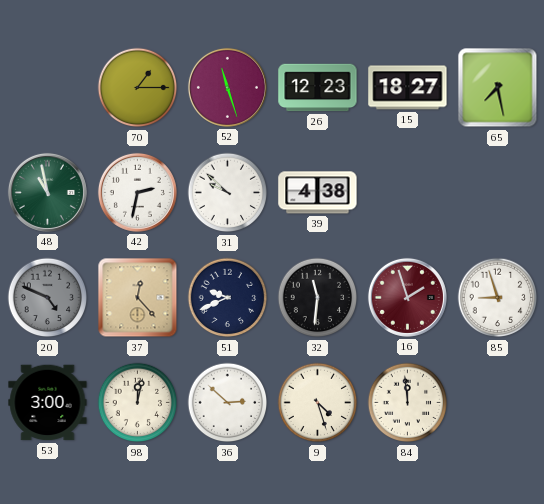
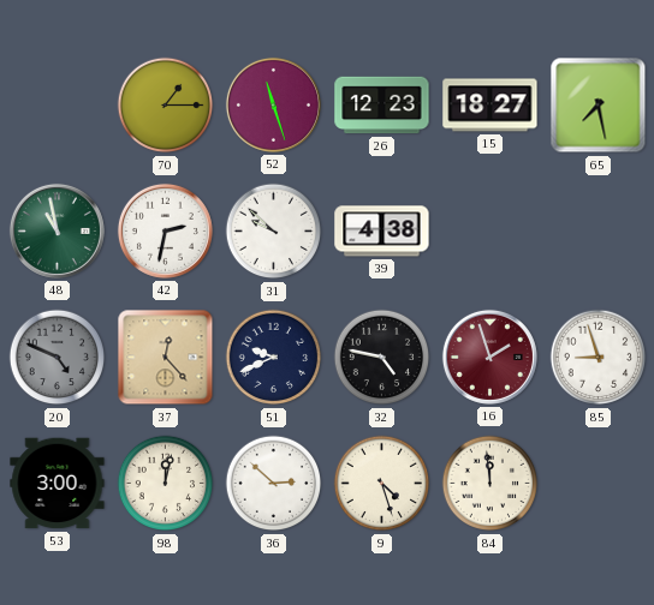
32: 11:31 -> 4:47 (382, 358)
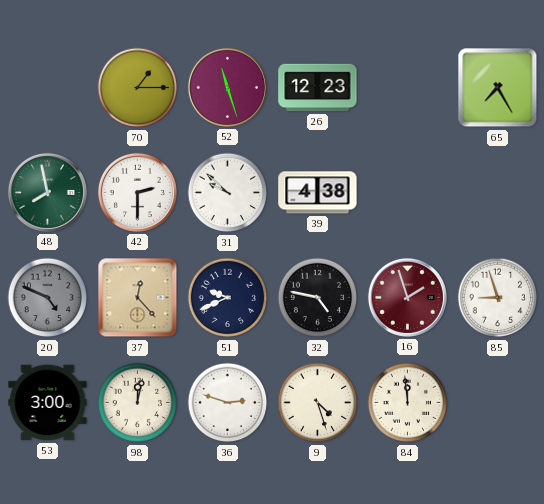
15: 18:27 -> none (490, 106)
65: 7:28 -> 7:25 (498, 88)
48: 10:58 -> 7:58 (47, 192)
42: 2:32 -> 2:30 (137, 192)
36: 2:52 -> 2:48 (228, 403)
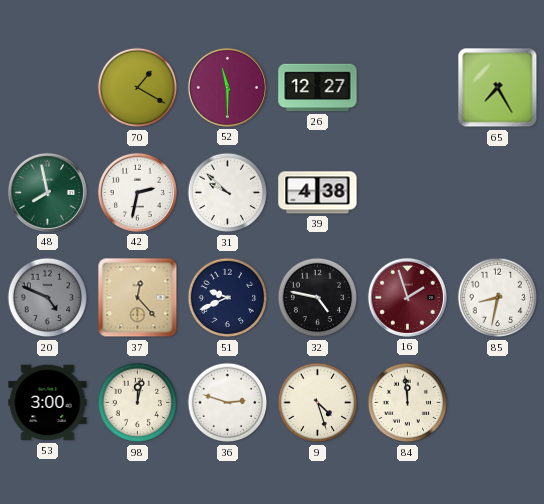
70: 1:15 -> 1:20 (138, 88)
52: 11:27 -> 11:30 (227, 87)
26: 12:23 -> 12:27 (318, 88)
42: 2:30 -> 2:32 (137, 192)
85: 8:57 -> 8:32 (498, 298)
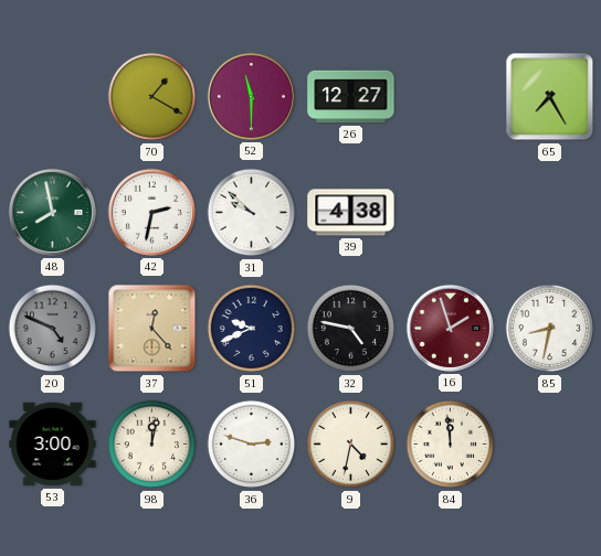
9: 4:27 -> 4:32 (351, 445)
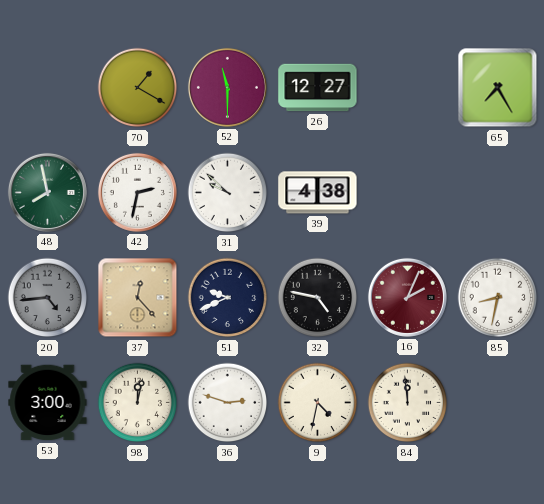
20: 4:49 -> 4:44 (48, 298)
16: 1:57 -> 2:04 (407, 297)
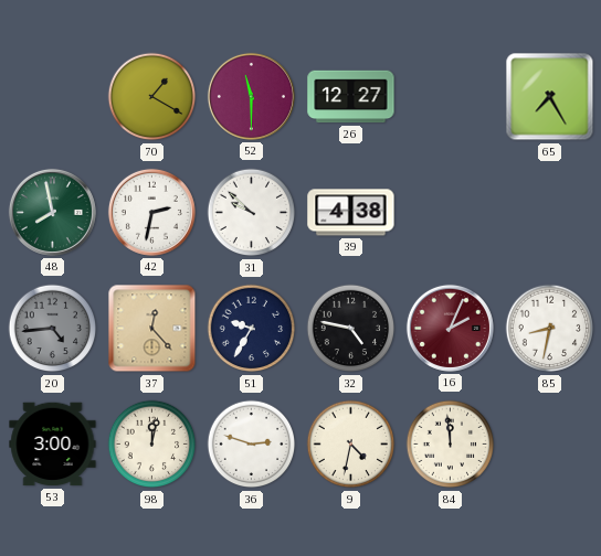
51: 9:41 -> 9:35 (252, 329)
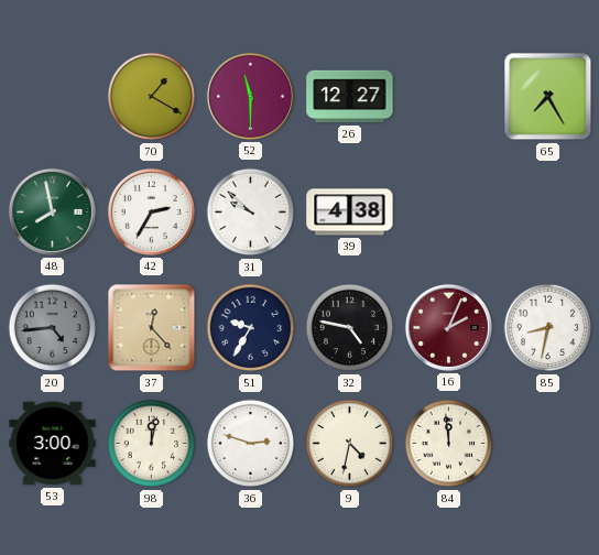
42: 2:32 -> 2:35 (151, 211)
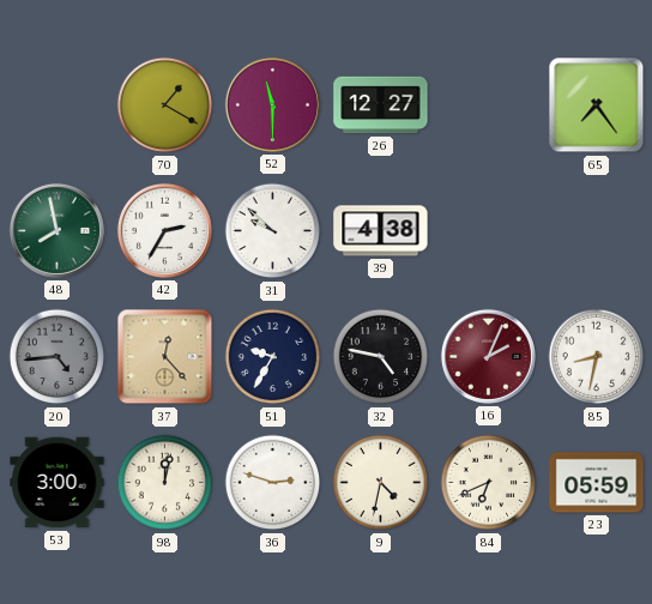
65: 7:25 -> 7:24 (597, 105)
84: 11:59 -> 6:41 (489, 483)
23: none -> 05:59 (597, 483)
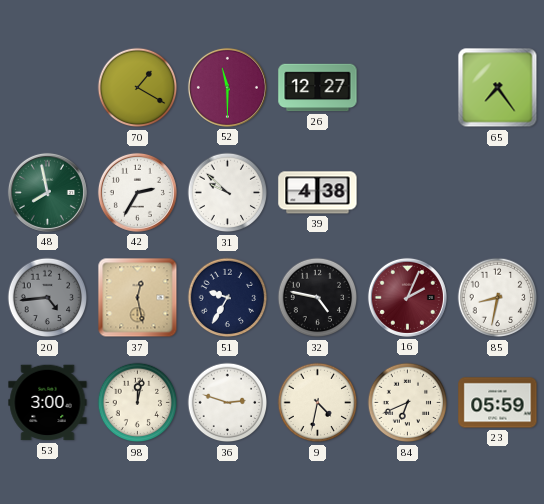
37: 12:23 -> 12:28 (138, 298)
